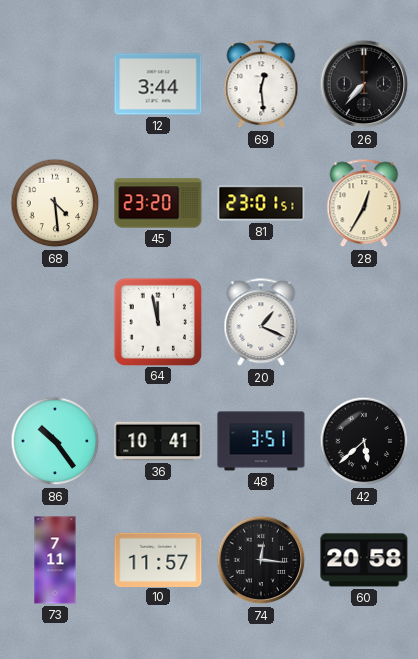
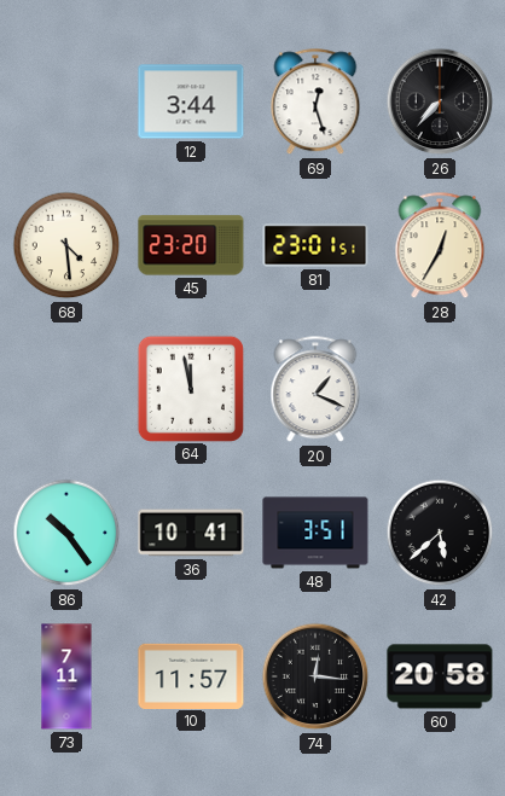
69: 12:29 -> 12:27 (315, 103)
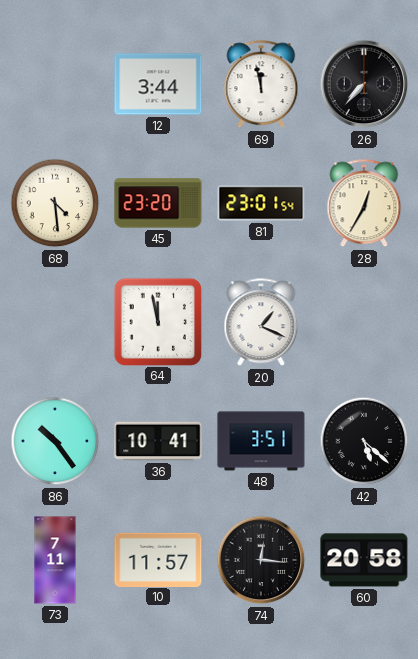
69: 12:27 -> 11:58 (261, 85)
81: 23:01:51 -> 23:01:54 (261, 203)
42: 5:38 -> 5:22 (364, 441)
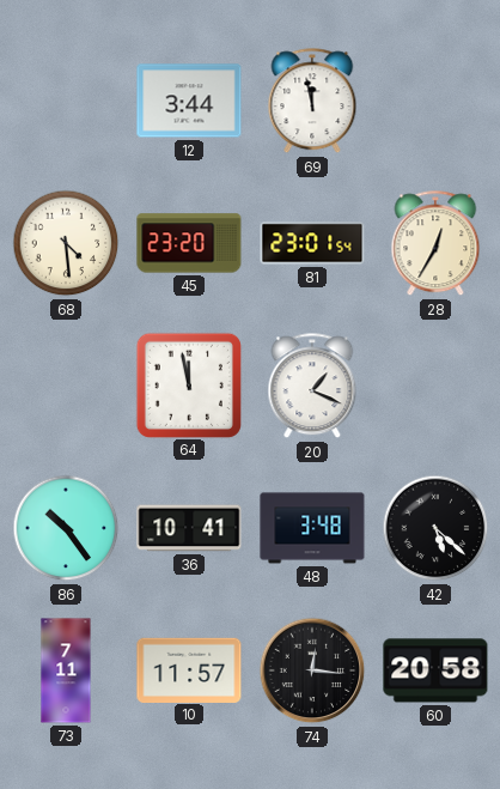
26: 7:37 -> none (364, 84)
48: 3:51 -> 3:48 (312, 528)
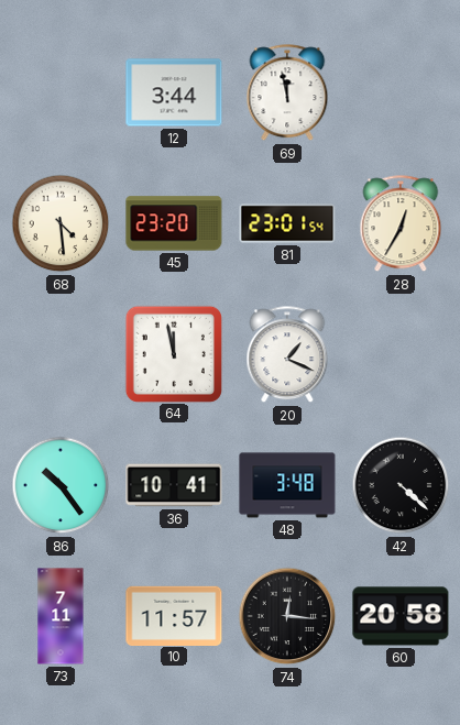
42: 5:22 -> 4:22 (401, 485)
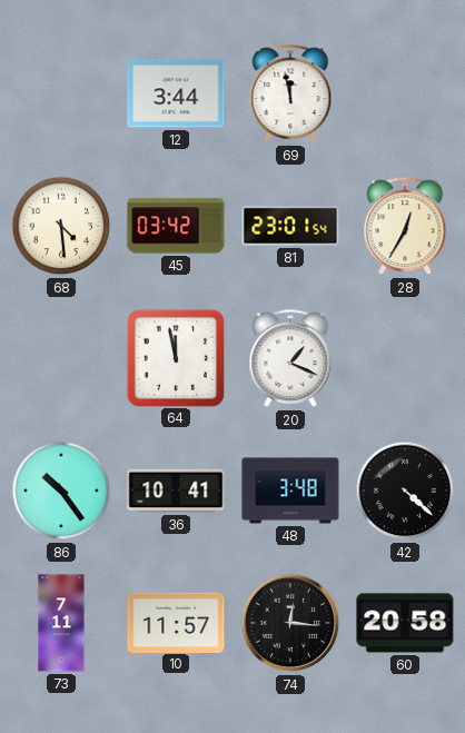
45: 23:20 -> 03:42 (176, 226)
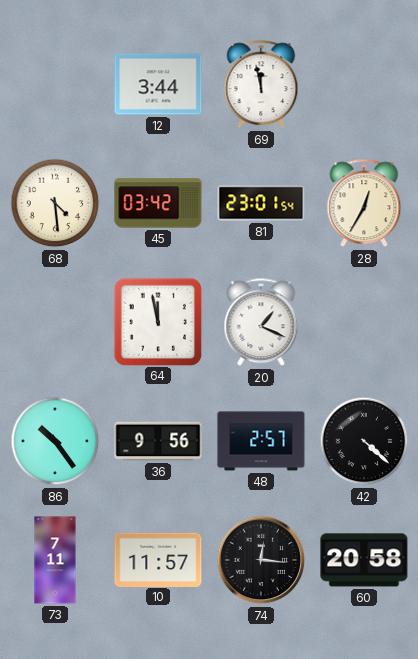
36: 10:41 -> 9:56 (158, 441)
48: 3:48 -> 2:57 (261, 441)
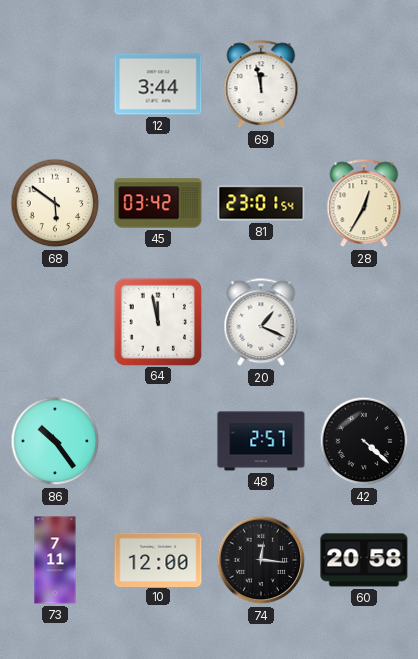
68: 4:29 -> 5:51 (55, 203)
36: 9:56 -> none (158, 441)
10: 11:57 -> 12:00 (158, 559)
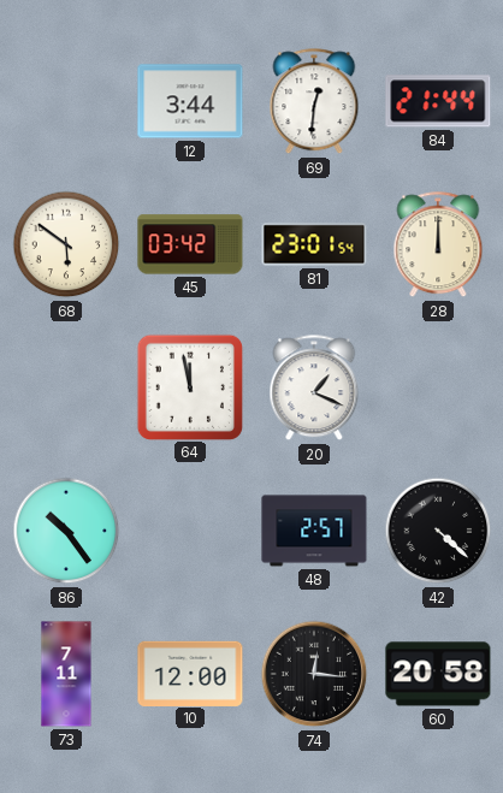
69: 11:58 -> 12:31 (314, 102)
84: none -> 21:44 (438, 101)
28: 12:35 -> 12:00 (438, 245)
